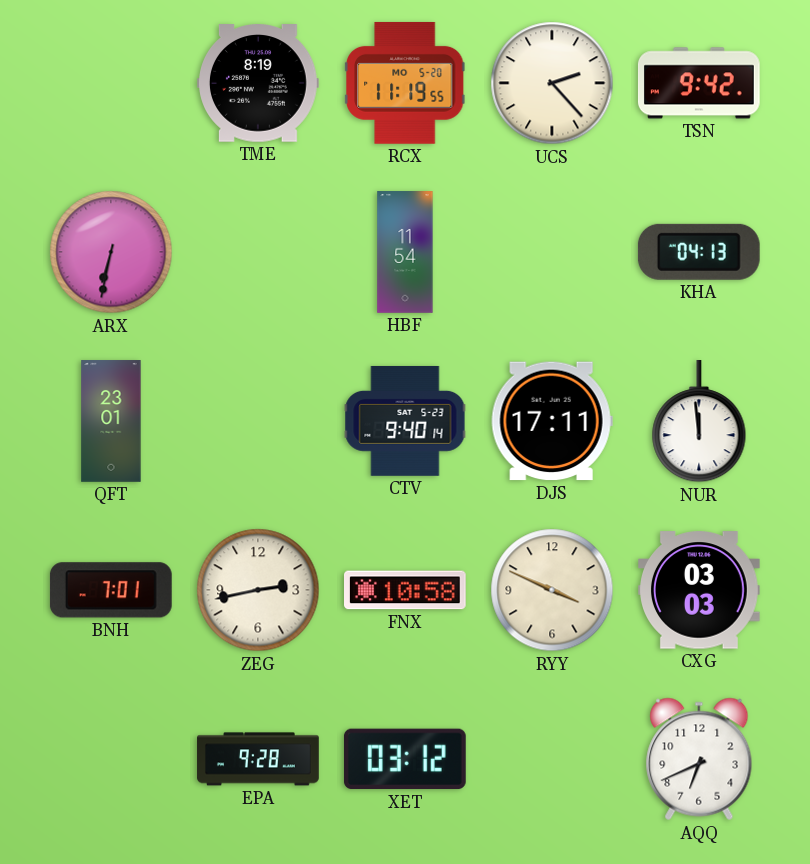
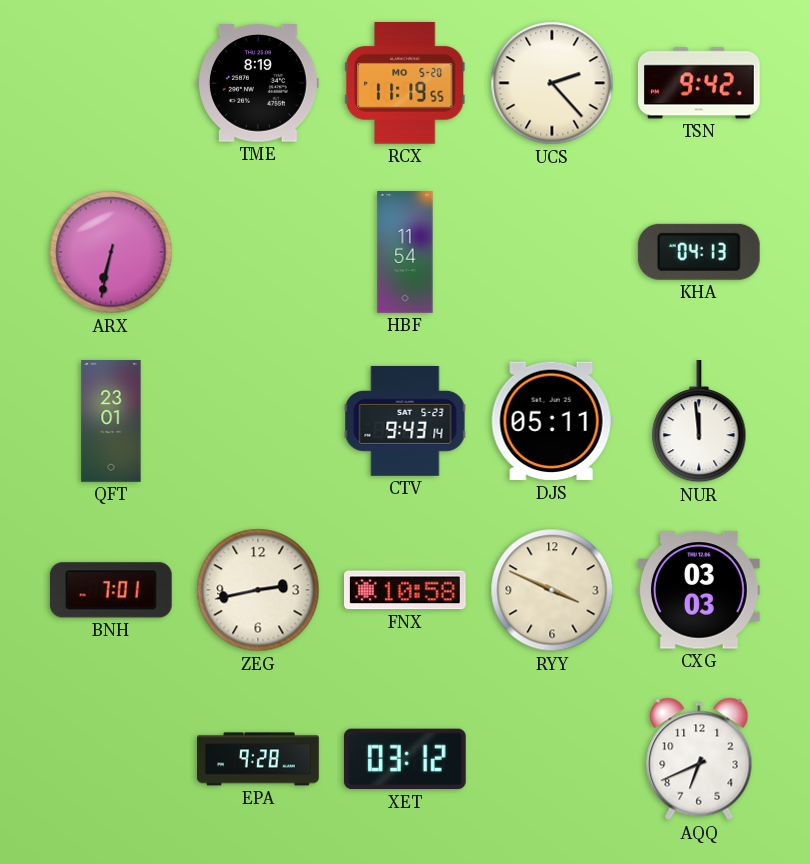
CTV: 9:40 -> 9:43 (405, 421)
DJS: 17:11 -> 05:11 (552, 421)
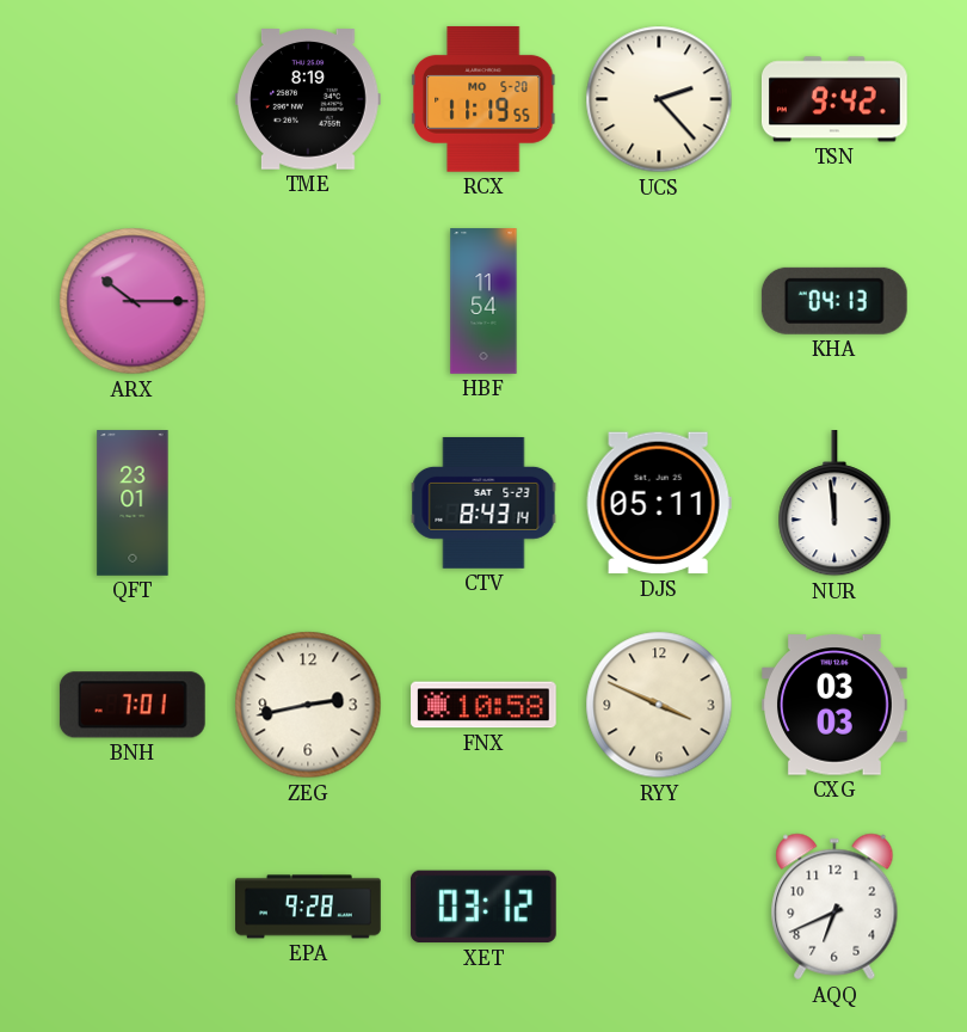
ARX: 6:32 -> 10:15 (133, 301)
CTV: 9:43 -> 8:43 (483, 503)
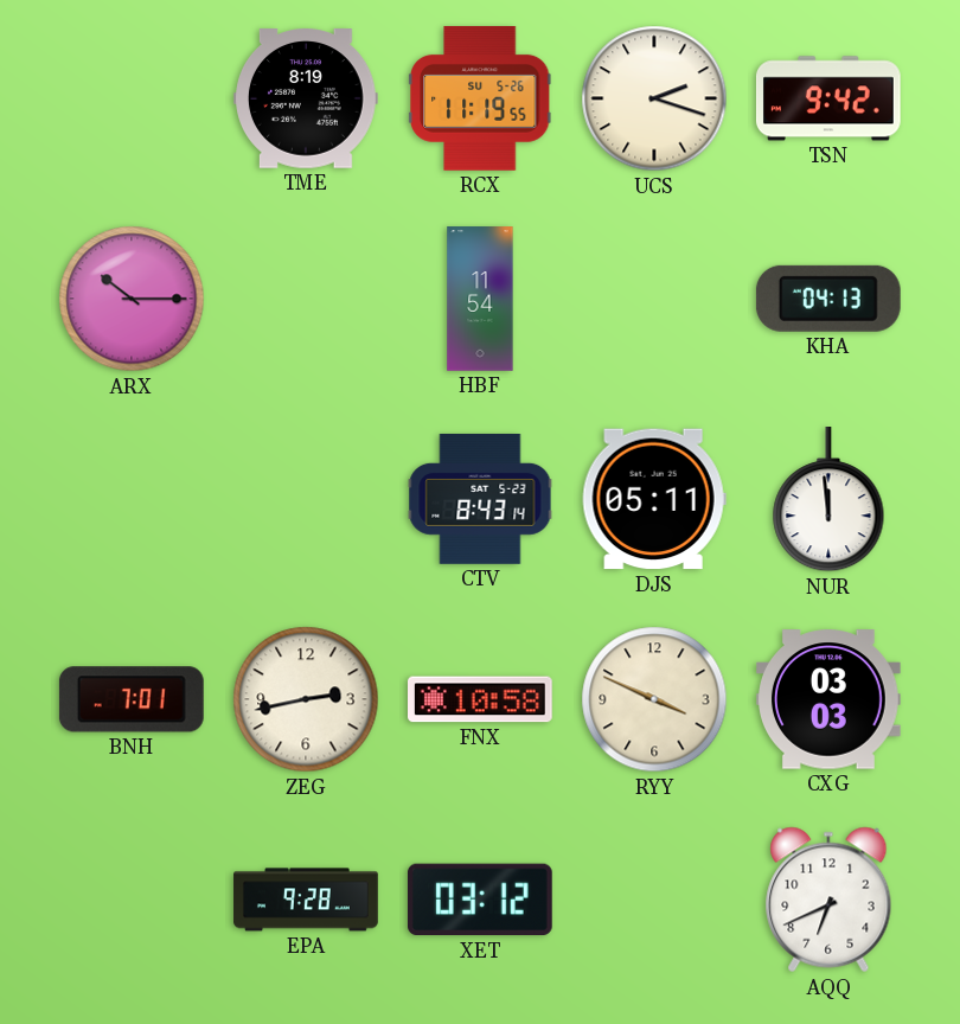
RCX date: MO 5-20 -> SU 5-26 (480, 98)
UCS: 2:23 -> 2:18 (654, 98)
QFT: 23:01 -> none (133, 503)
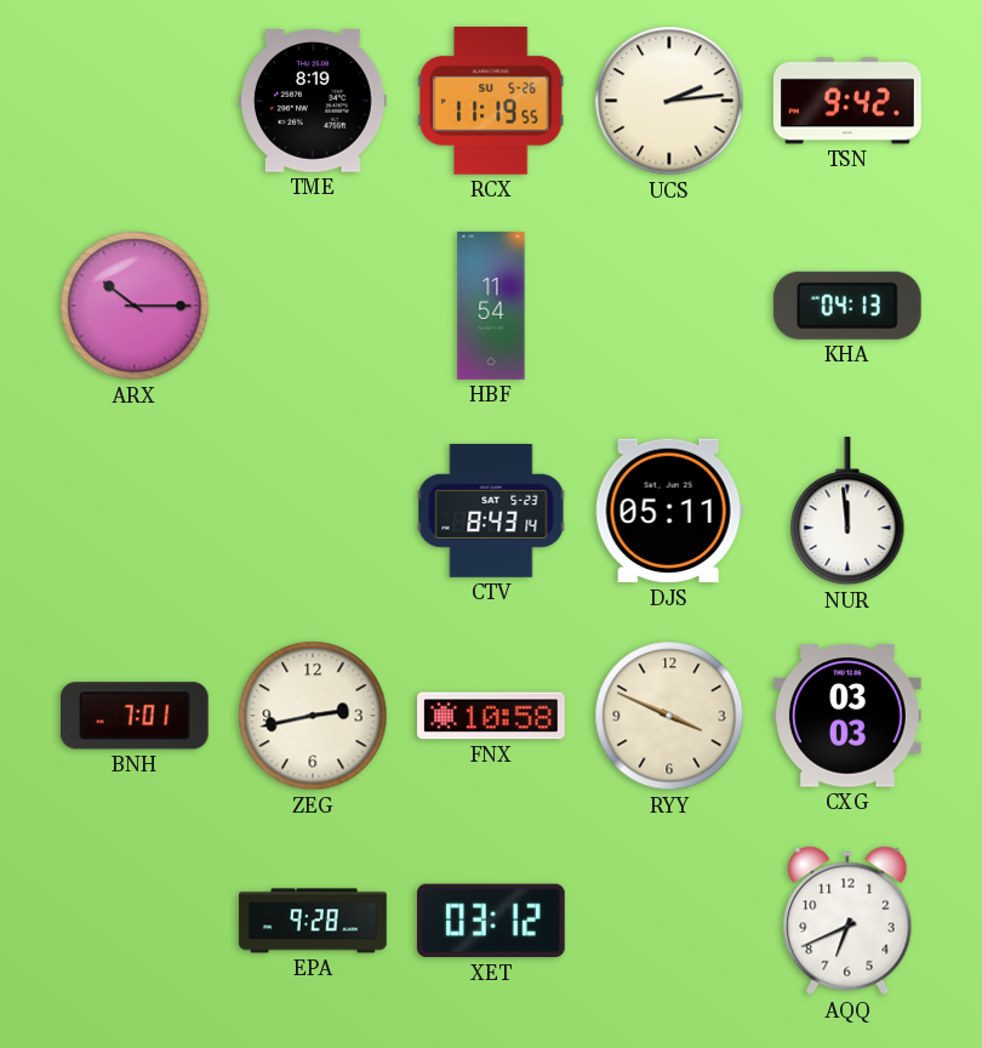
UCS: 2:18 -> 2:14 (669, 101)
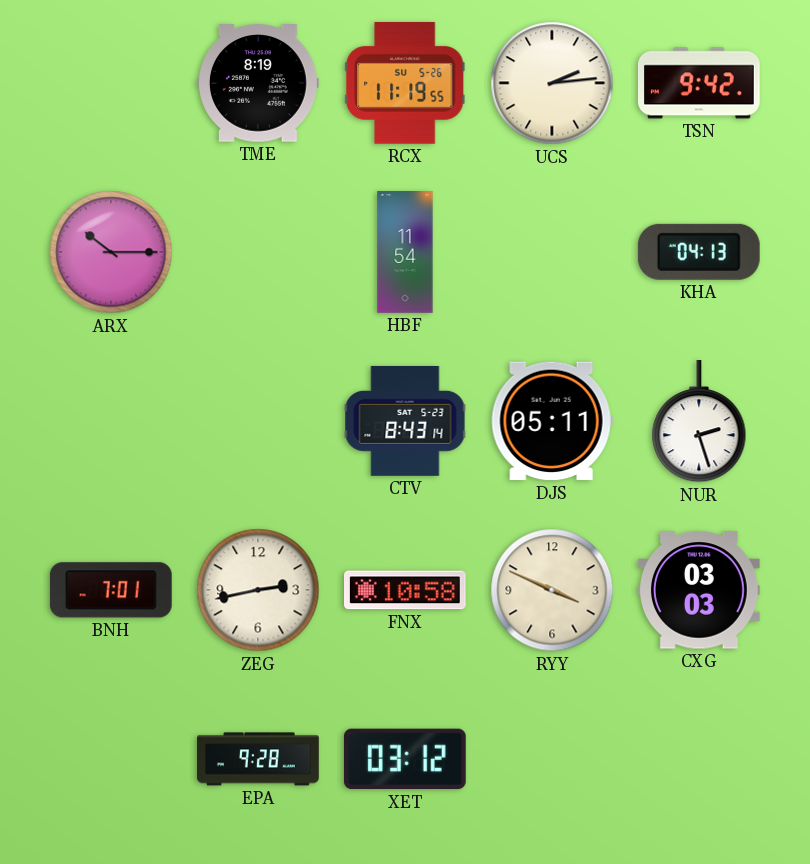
NUR: 11:59 -> 2:27 (699, 422)
AQQ: 6:41 -> none (847, 921)
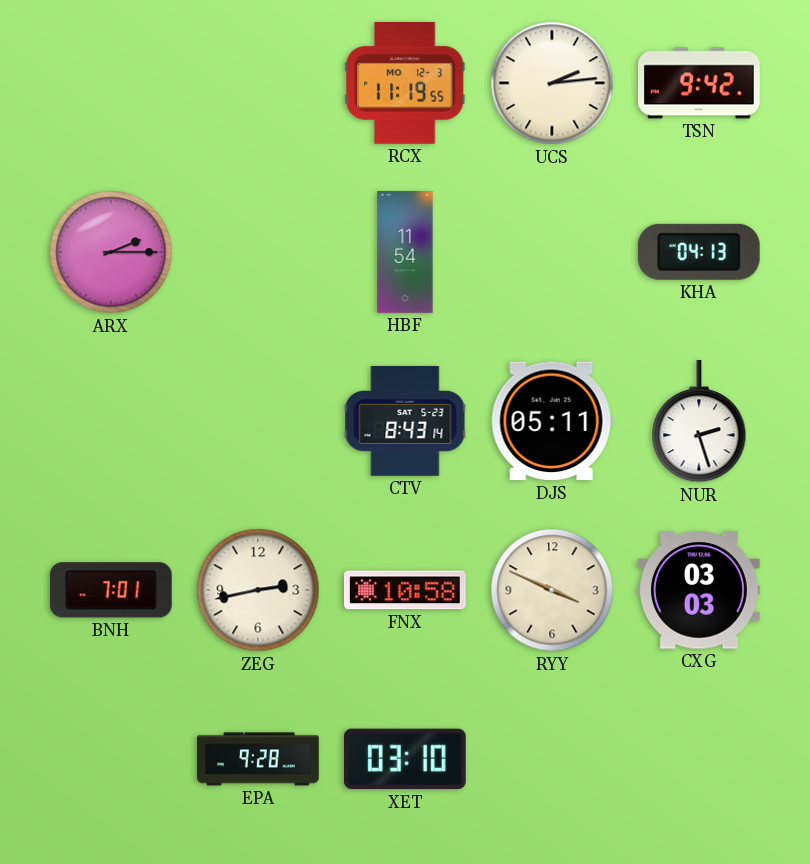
TME: 8:19 -> none (259, 83)
RCX date: SU 5-26 -> MO 12-3 (405, 83)
ARX: 10:15 -> 2:15 (111, 252)
XET: 03:12 -> 03:10 (405, 759)
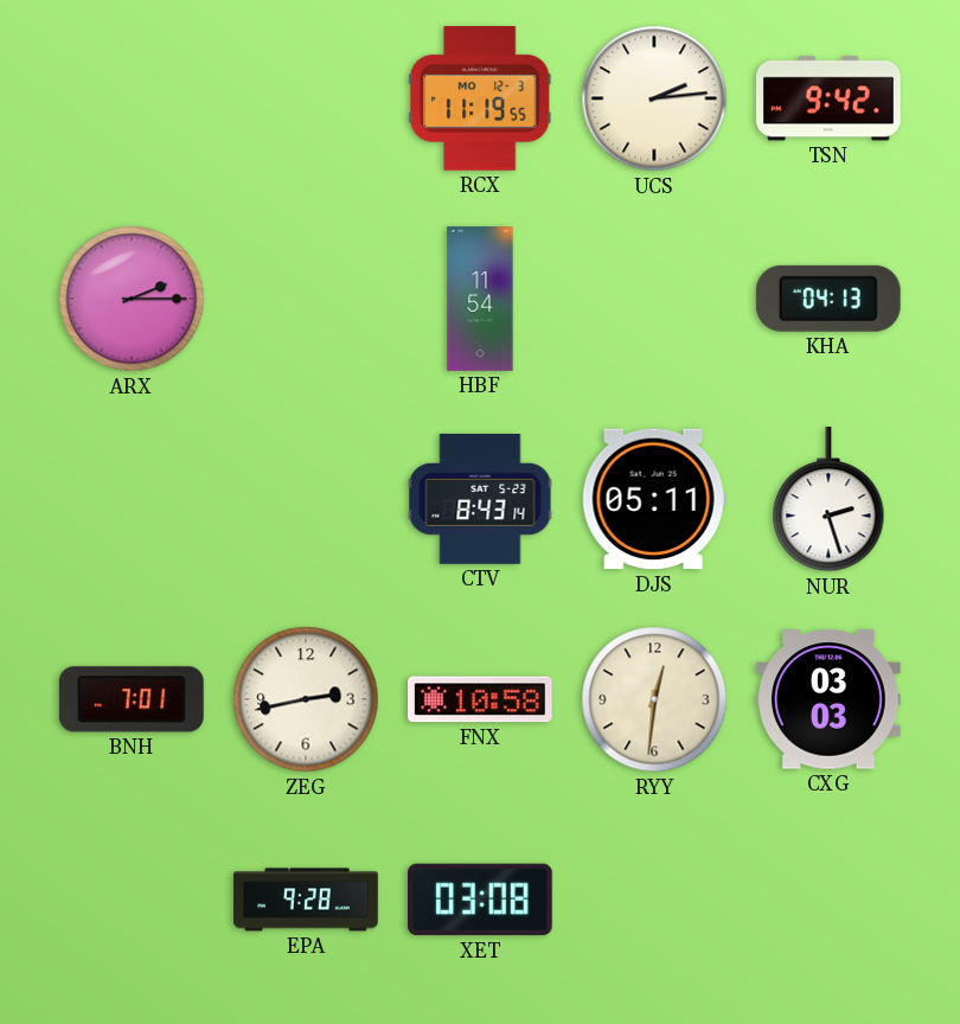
RYY: 3:49 -> 12:31 (654, 699)
XET: 03:10 -> 03:08 (480, 900)
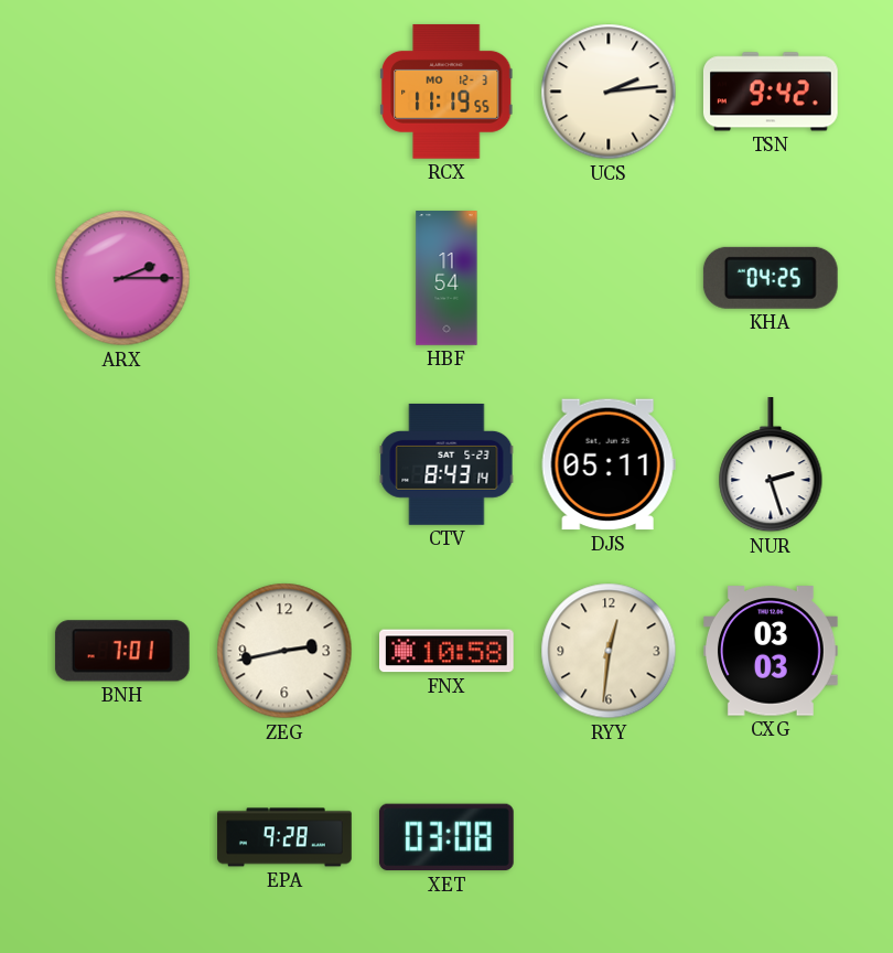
KHA: 04:13 -> 04:25 (771, 278)
